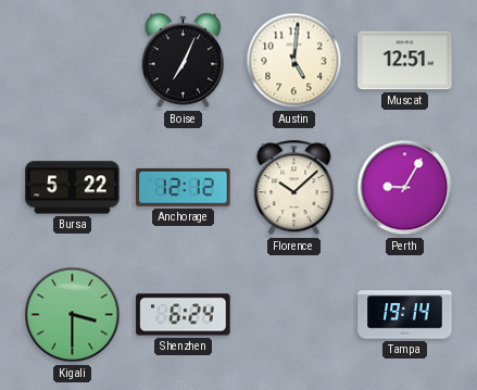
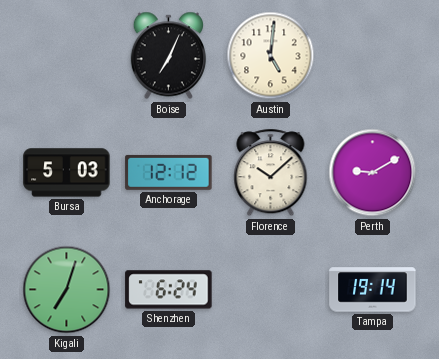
Muscat: 12:51 -> none (405, 61)
Bursa: 5:22 -> 5:03 (67, 173)
Perth: 9:05 -> 9:10 (373, 173)
Kigali: 3:30 -> 7:03 (67, 290)
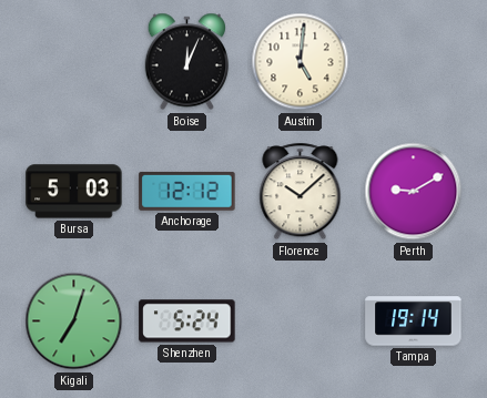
Boise: 7:04 -> 12:04 (186, 62)
Shenzhen: 6:24 -> 5:24 (187, 322)
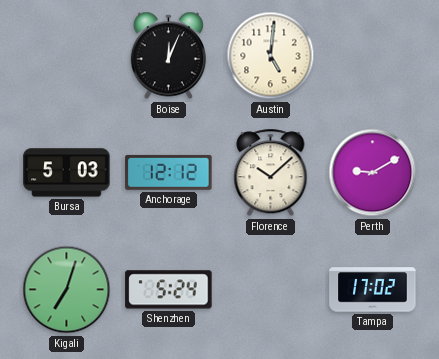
Tampa: 19:14 -> 17:02 (373, 290)
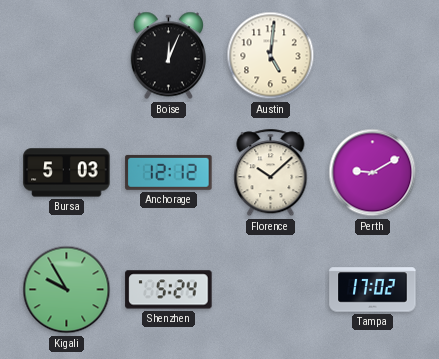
Kigali: 7:03 -> 9:55 (67, 290)
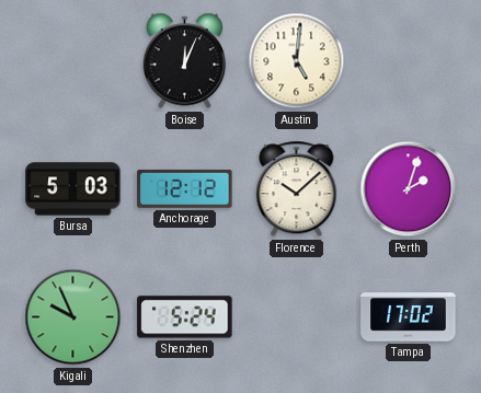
Perth: 9:10 -> 2:03 (409, 189)
Kigali: 9:55 -> 9:56 (73, 317)
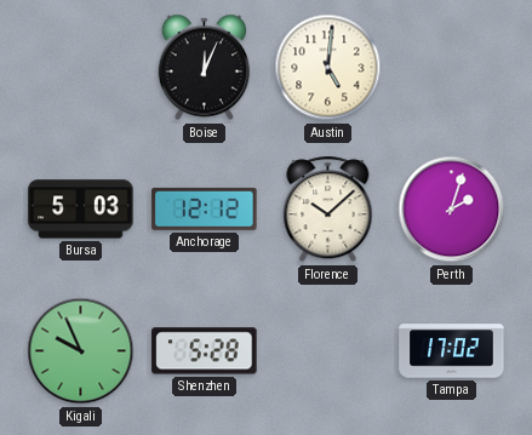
Shenzhen: 5:24 -> 5:28 (205, 351)
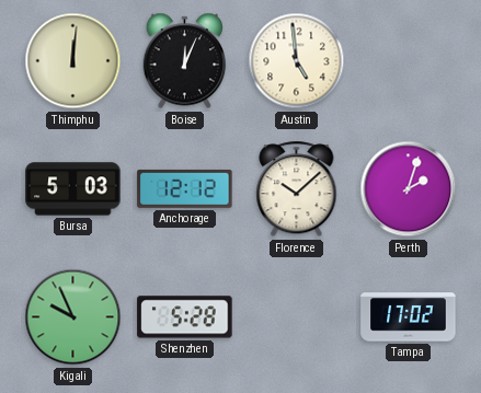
Thimphu: none -> 12:01 (73, 61)
Austin: 5:01 -> 4:59 (297, 61)
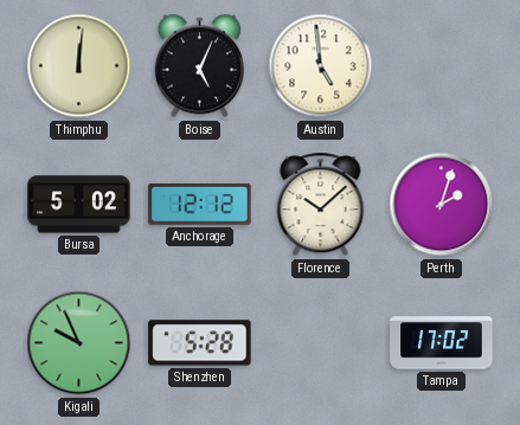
Boise: 12:04 -> 5:04 (199, 66)
Bursa: 5:03 -> 5:02 (79, 205)
